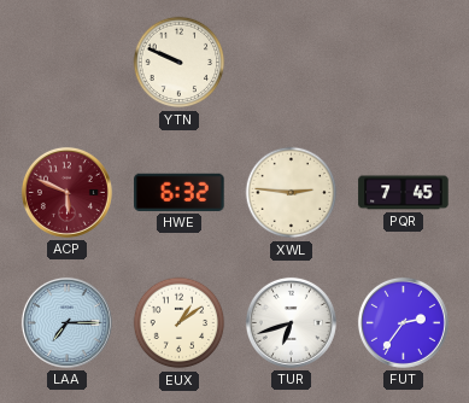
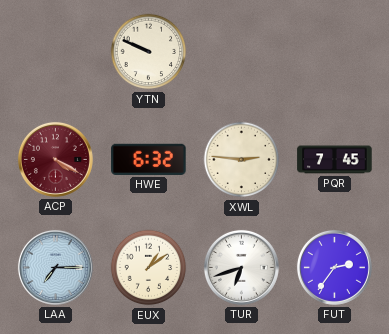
ACP: 5:49 -> 4:20 (55, 159)
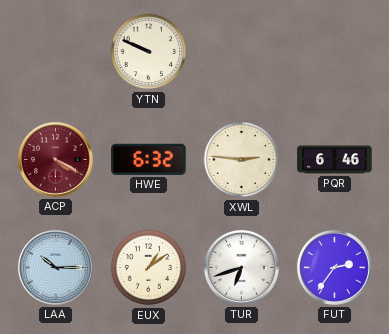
PQR: 7:45 -> 6:46 (335, 160)
LAA: 7:15 -> 10:15 (55, 267)
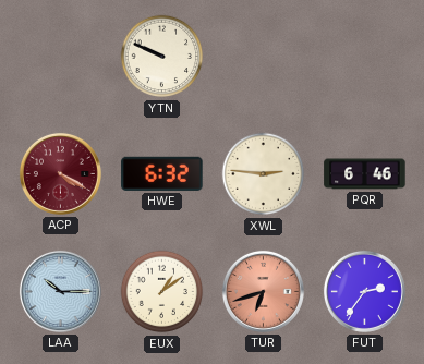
TUR dial: white -> salmon (263, 291)
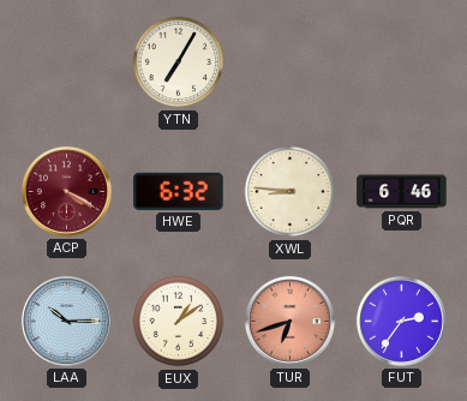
YTN: 9:49 -> 7:05 (179, 62)
XWL: 2:46 -> 8:46 (291, 192)
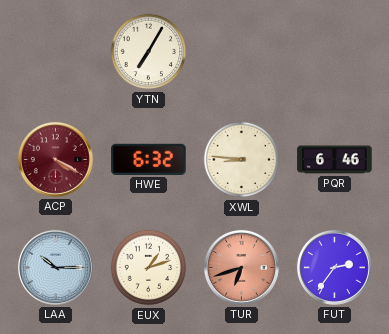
EUX: 1:09 -> 1:12 (149, 268)
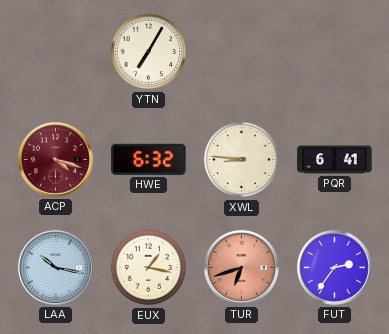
ACP: 4:20 -> 4:18 (55, 159)
PQR: 6:46 -> 6:41 (335, 160)
LAA: 10:15 -> 10:17 (55, 267)
EUX: 1:12 -> 1:17 (149, 268)
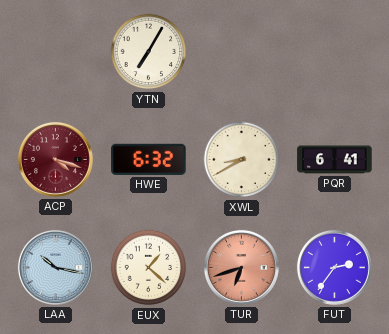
XWL: 8:46 -> 8:40 (242, 160)
EUX: 1:17 -> 1:22 (149, 268)
